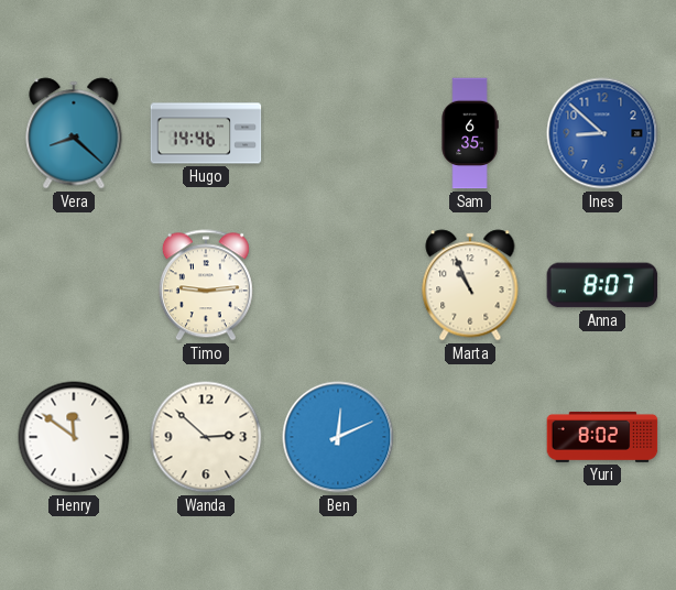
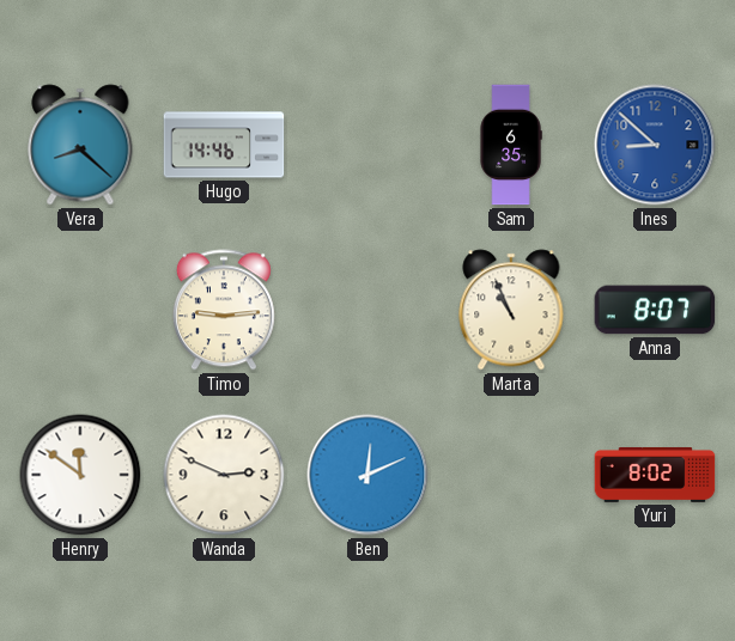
Wanda: 2:52 -> 2:49 (224, 475)
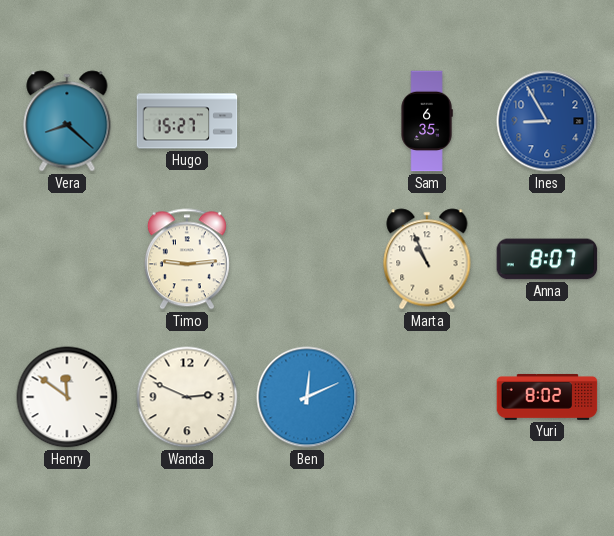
Hugo: 14:46 -> 15:27 (187, 121)
Ines: 8:52 -> 8:55 (547, 121)
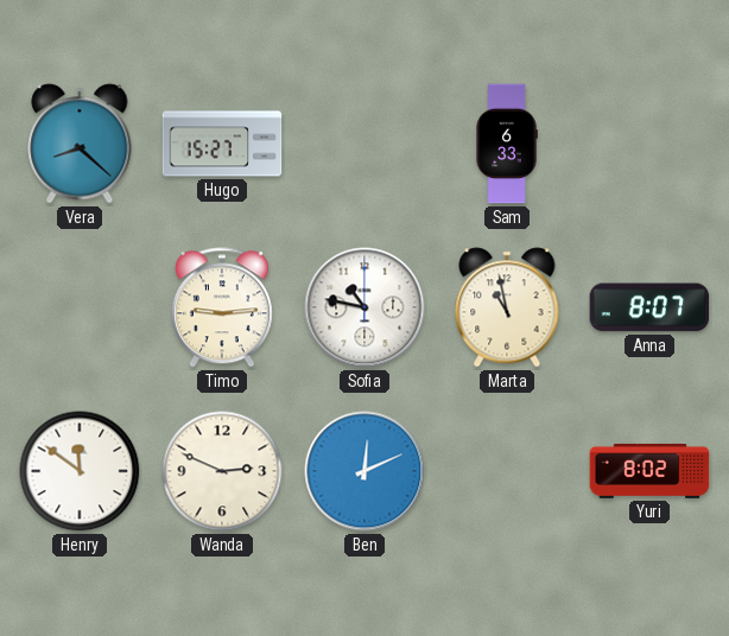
Sam: 6:35 -> 6:33 (507, 144)
Ines: 8:55 -> none (547, 121)
Sofia: none -> 10:47 (364, 307)
Marta: 10:56 -> 10:58 (507, 307)
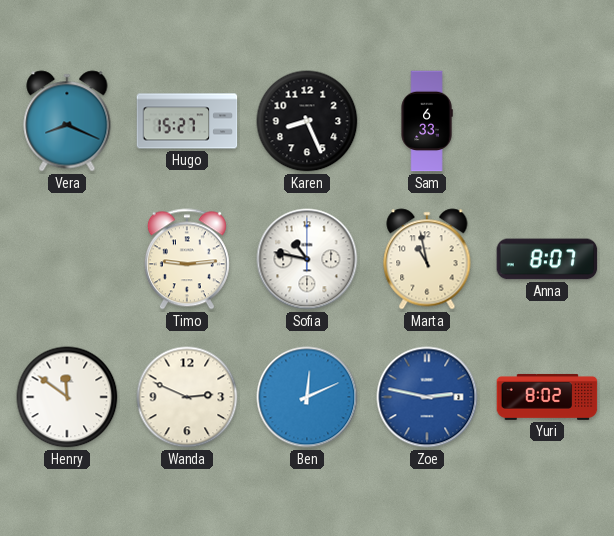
Vera: 8:22 -> 8:19 (67, 121)
Karen: none -> 8:26 (307, 121)
Zoe: none -> 2:47 (427, 397)
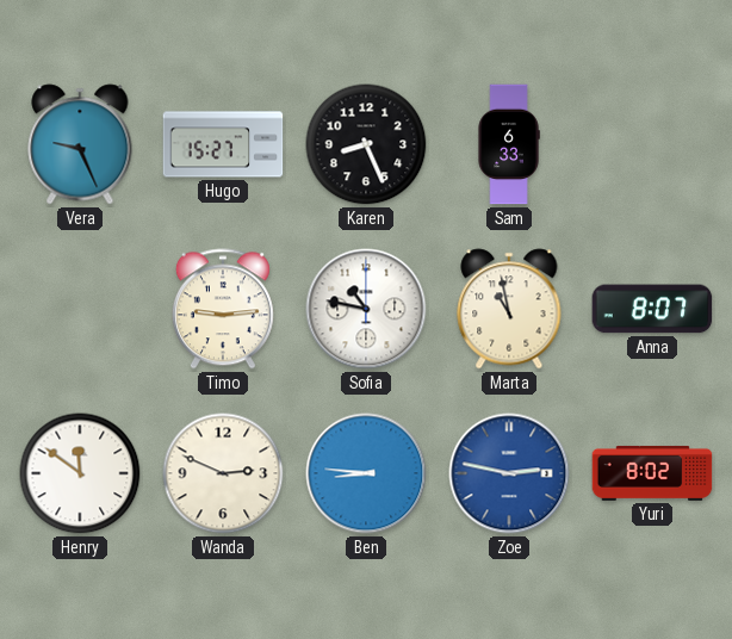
Vera: 8:19 -> 9:26 (80, 144)
Ben: 12:11 -> 8:46 (366, 473)
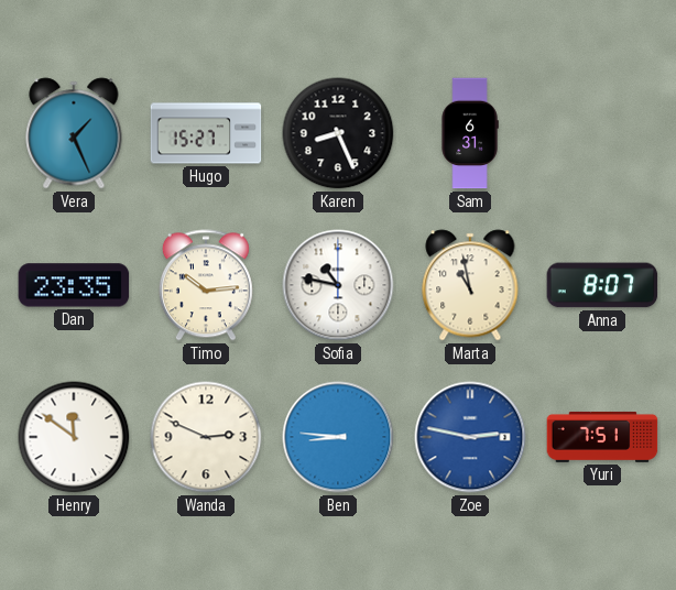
Vera: 9:26 -> 1:26 (74, 133)
Sam: 6:33 -> 6:31 (470, 133)
Dan: none -> 23:35 (74, 285)
Timo: 9:14 -> 10:14 (206, 285)
Yuri: 8:02 -> 7:51 (602, 437)
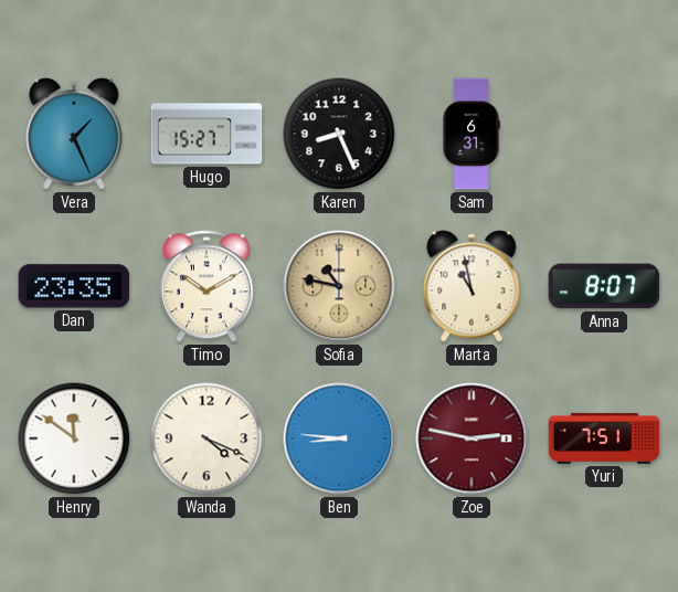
Timo: 10:14 -> 10:10 (206, 286)
Sofia dial: white -> champagne (339, 286)
Wanda: 2:49 -> 4:19 (206, 438)
Zoe dial: blue -> burgundy (472, 438)
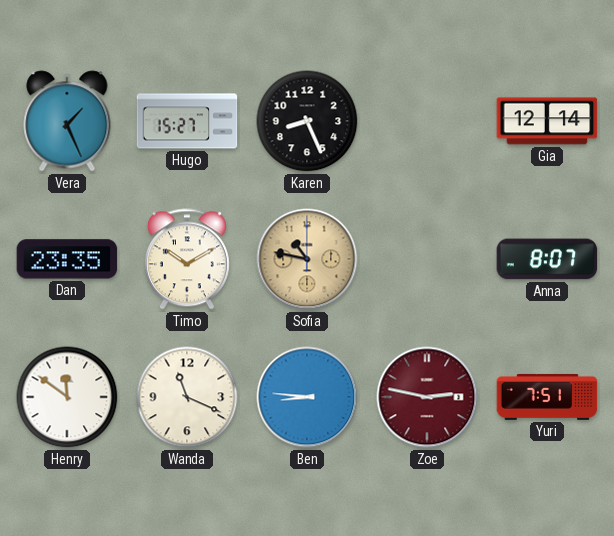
Sam: 6:31 -> none (472, 134)
Gia: none -> 12:14 (547, 121)
Marta: 10:58 -> none (472, 286)
Wanda: 4:19 -> 11:19 (187, 397)
